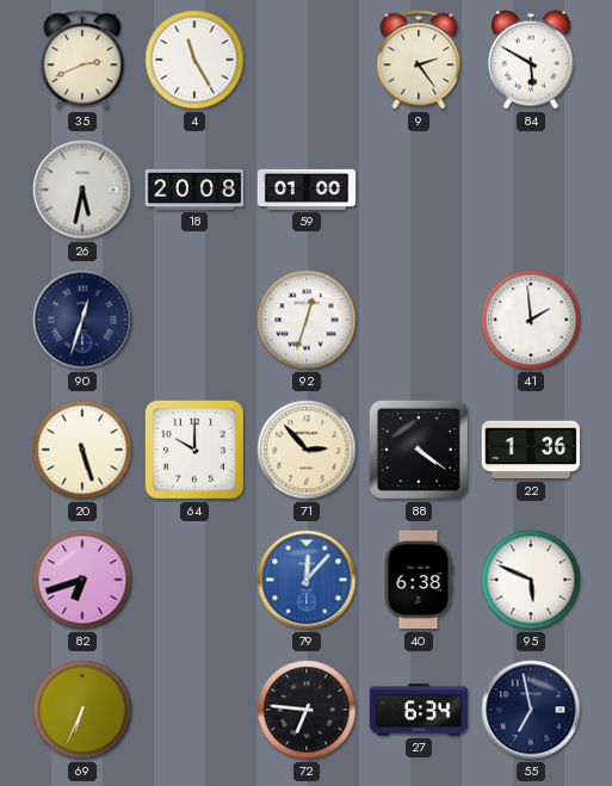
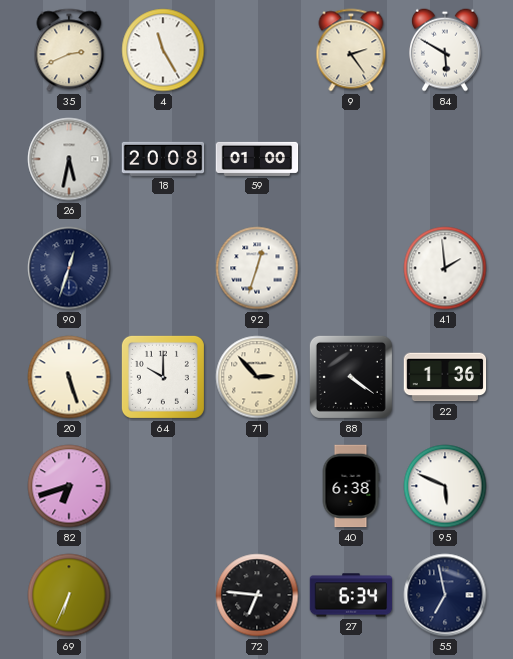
79: 12:07 -> none (307, 580)
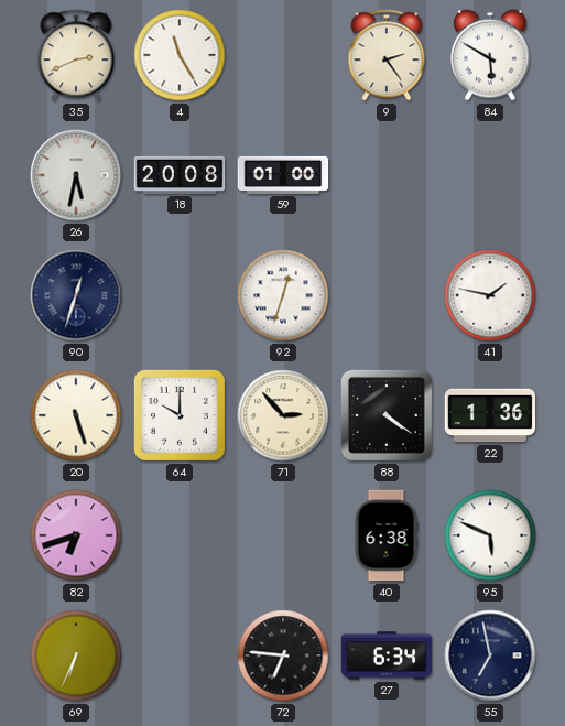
41: 1:59 -> 1:47 (490, 295)
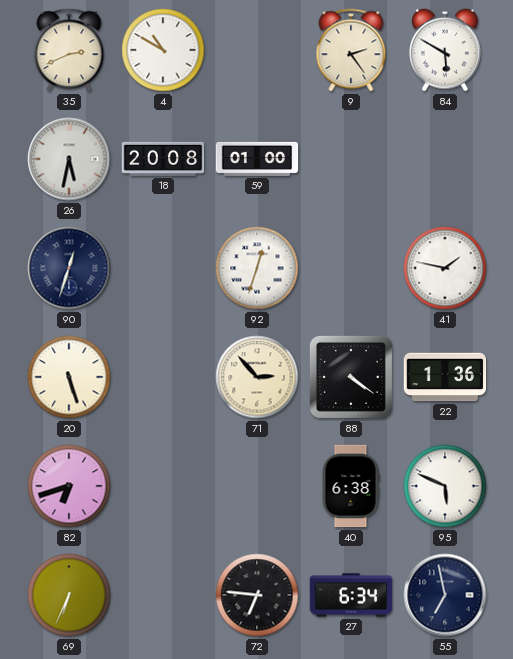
4: 11:25 -> 10:50 (163, 50)
64: 10:00 -> none (180, 415)
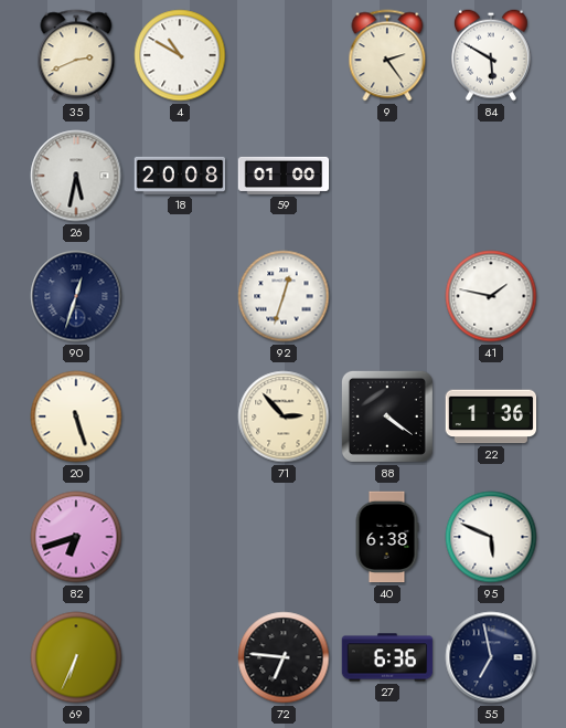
27: 6:34 -> 6:36 (387, 657)
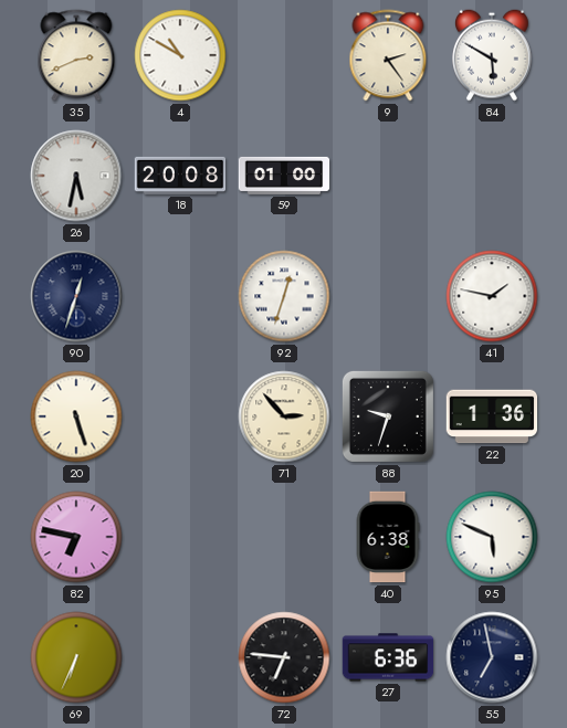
88: 4:21 -> 9:33 (388, 416)
82: 6:42 -> 6:47 (76, 537)
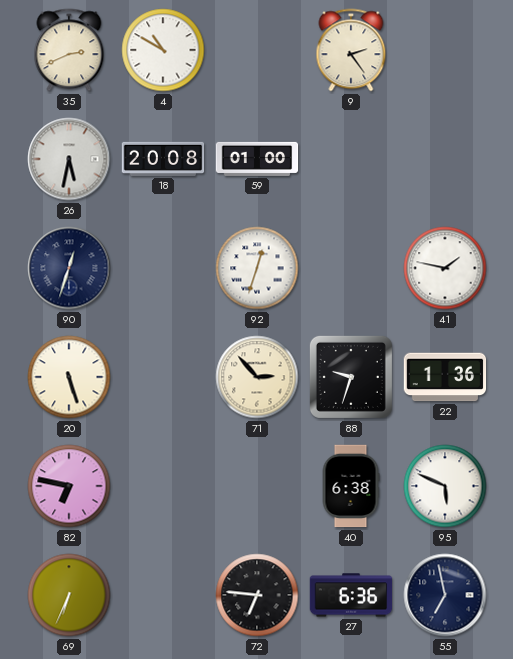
84: 5:50 -> none (493, 55)
